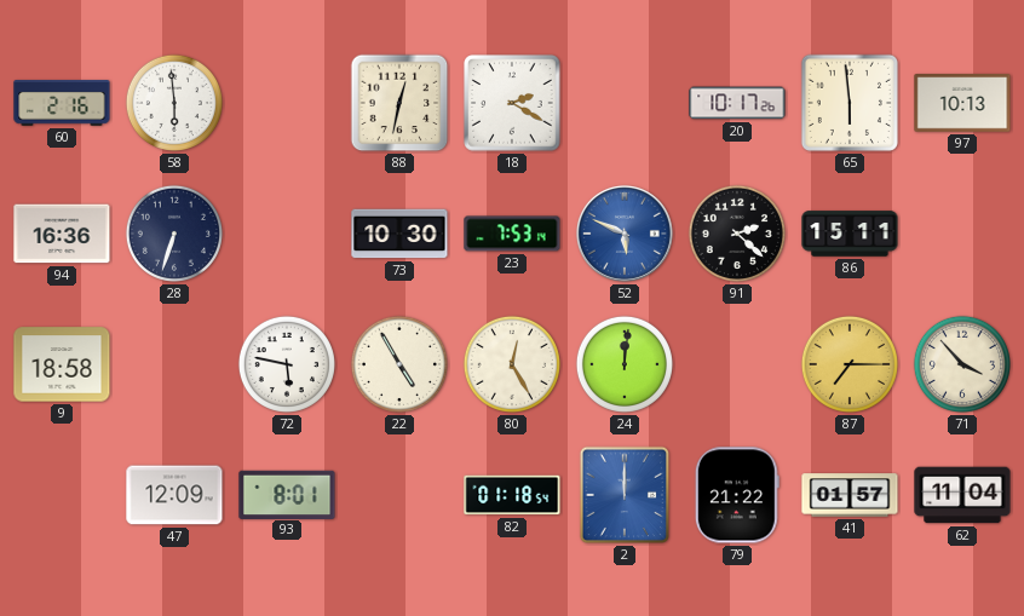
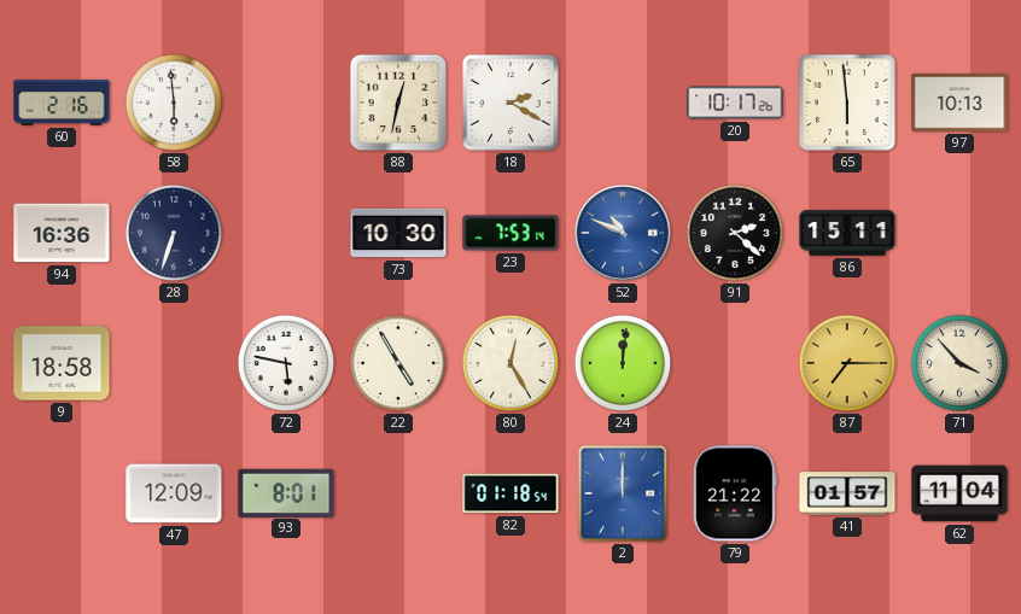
52: 5:49 -> 10:49 (623, 233)
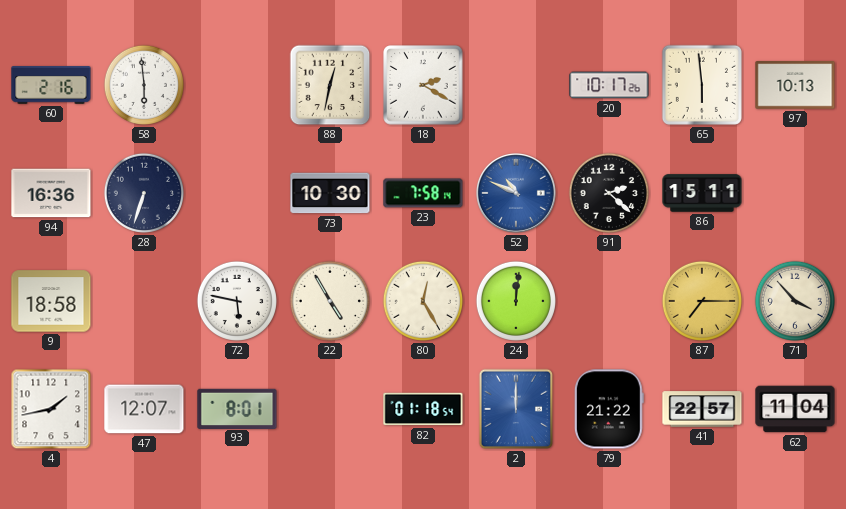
23: 7:53 -> 7:58 (423, 193)
4: none -> 1:43 (51, 409)
47: 12:09 -> 12:07 (144, 409)
41: 01:57 -> 22:57 (702, 409)
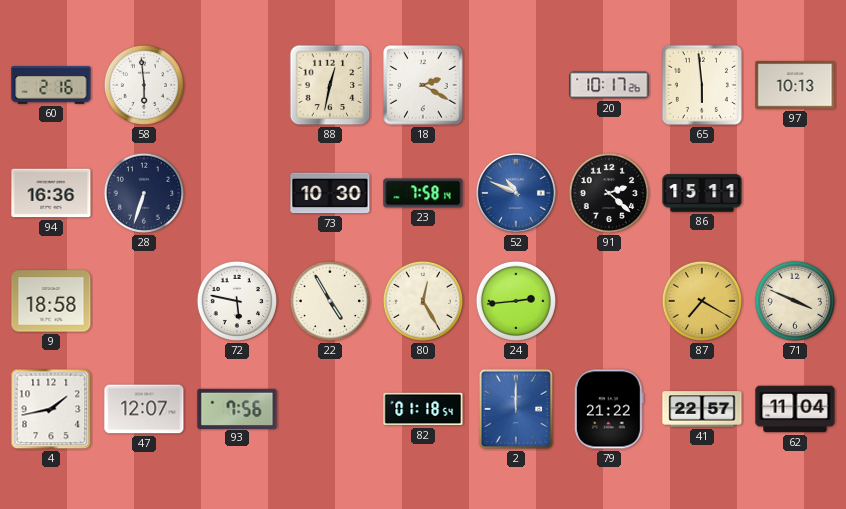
24: 12:01 -> 2:44 (516, 301)
87: 7:15 -> 7:20 (702, 301)
71: 3:53 -> 3:49 (795, 301)
93: 8:01 -> 7:56 (237, 408)
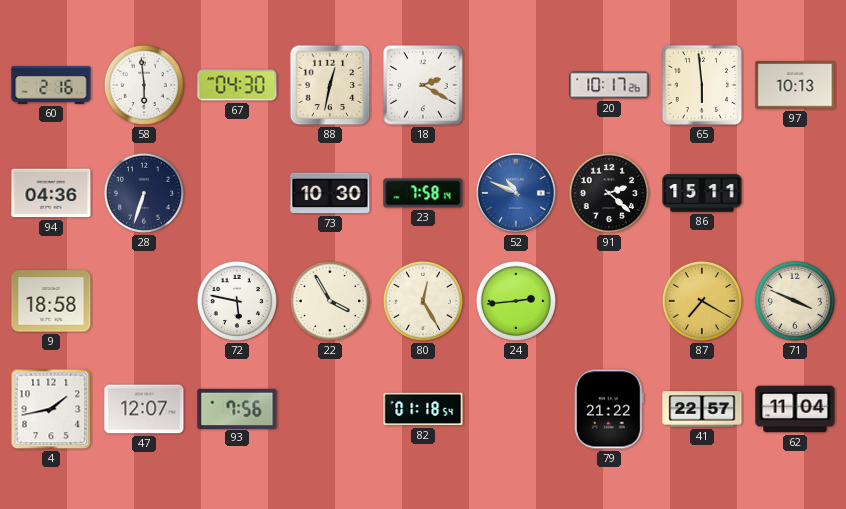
67: none -> 04:30 (237, 85)
94: 16:36 -> 04:36 (51, 193)
22: 4:55 -> 3:55 (330, 301)
2: 12:00 -> none (516, 409)
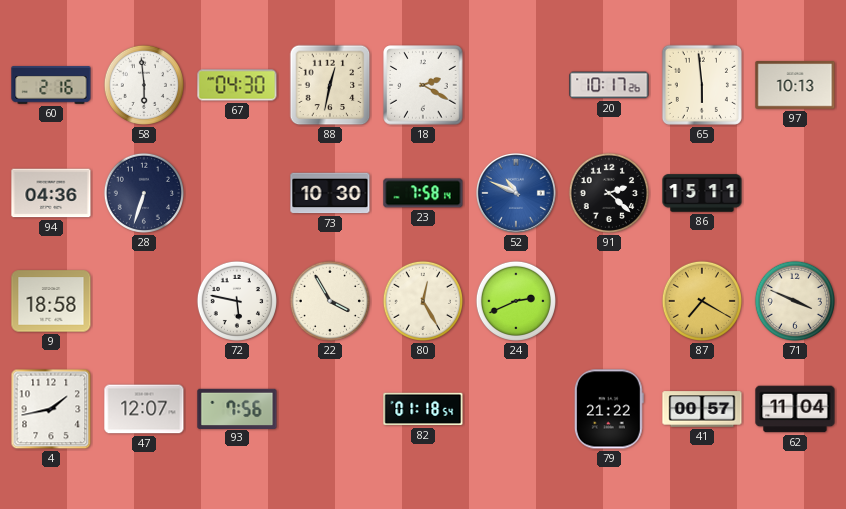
24: 2:44 -> 2:41 (516, 301)
41: 22:57 -> 00:57 (702, 409)
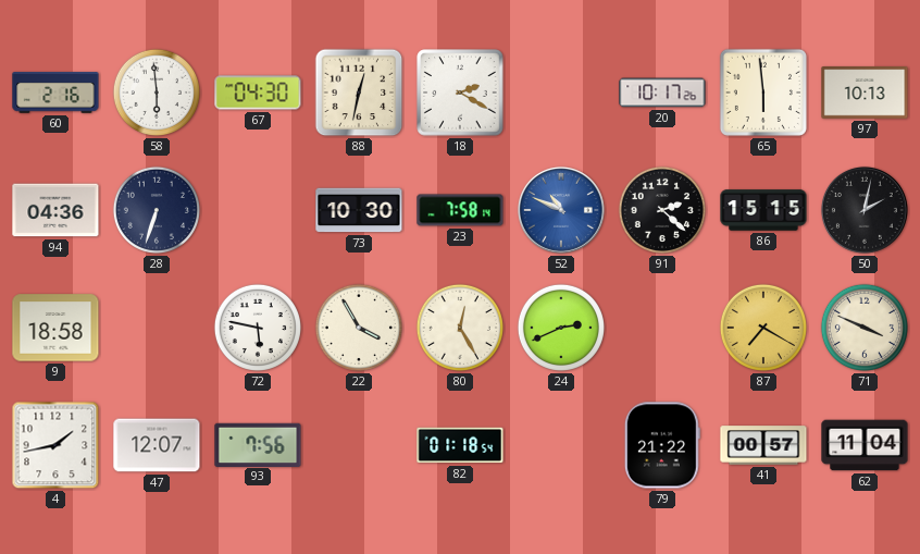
86: 15:11 -> 15:15 (763, 210)
50: none -> 2:02 (865, 210)
